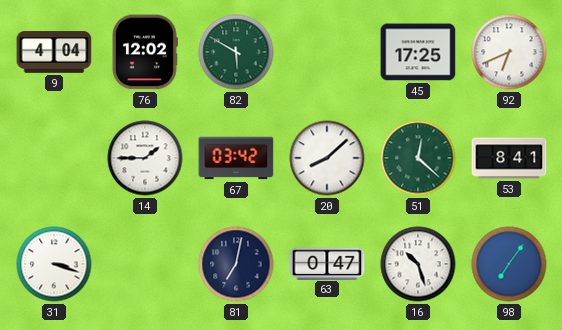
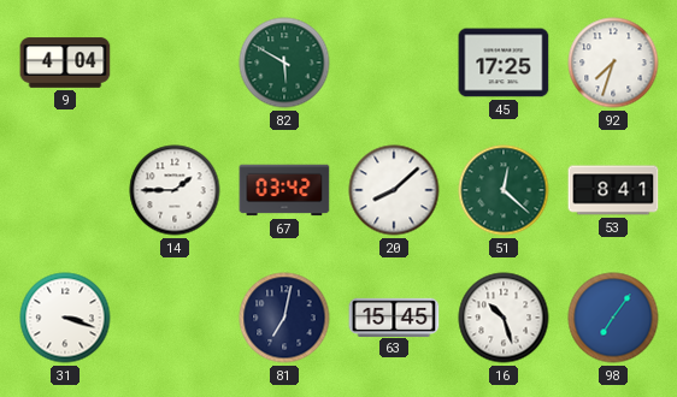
76: 12:02 -> none (145, 52)
92: 6:41 -> 7:33 (613, 63)
63: 0:47 -> 15:45 (394, 316)
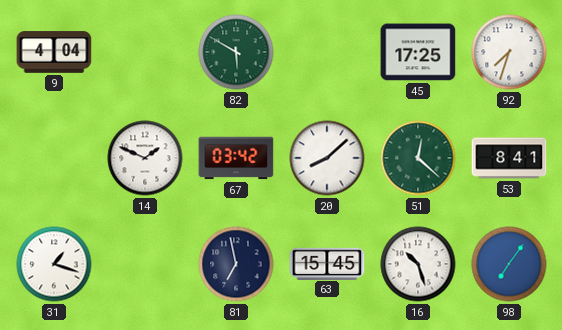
14: 1:45 -> 1:49 (145, 158)
31: 3:18 -> 1:18 (54, 264)
81: 7:02 -> 6:58 (236, 264)
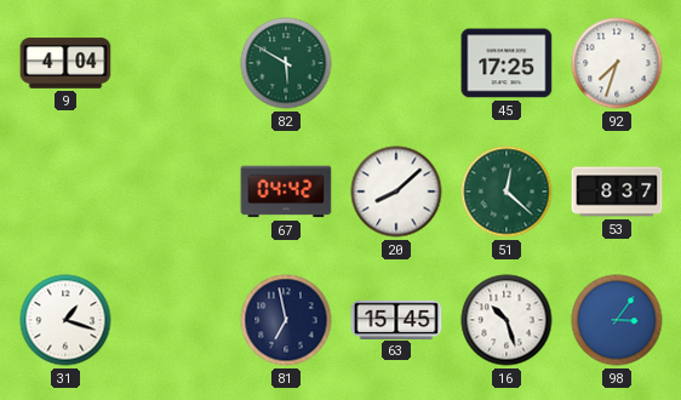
14: 1:49 -> none (145, 158)
67: 03:42 -> 04:42 (286, 192)
53: 8:41 -> 8:37 (617, 192)
98: 7:06 -> 3:06 (617, 320)
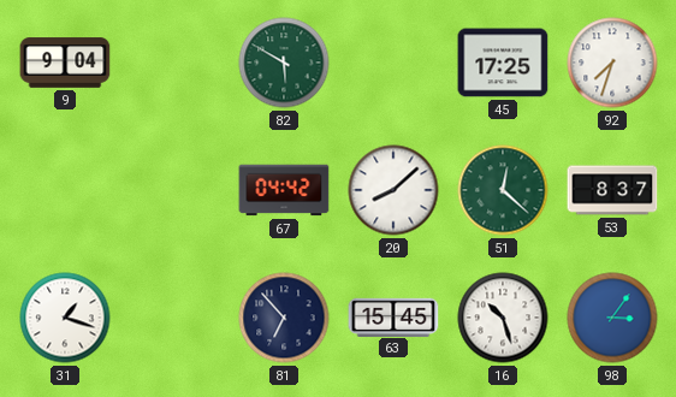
9: 4:04 -> 9:04 (65, 63)
81: 6:58 -> 6:53 (284, 318)
